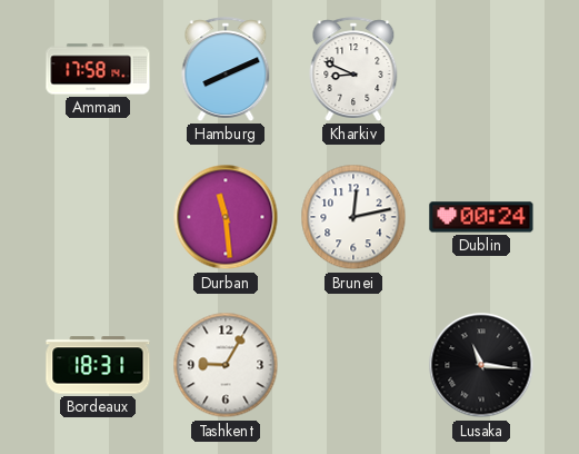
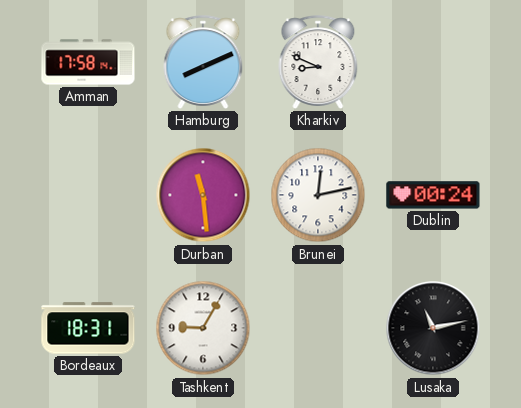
Lusaka: 11:16 -> 11:13 (433, 328)
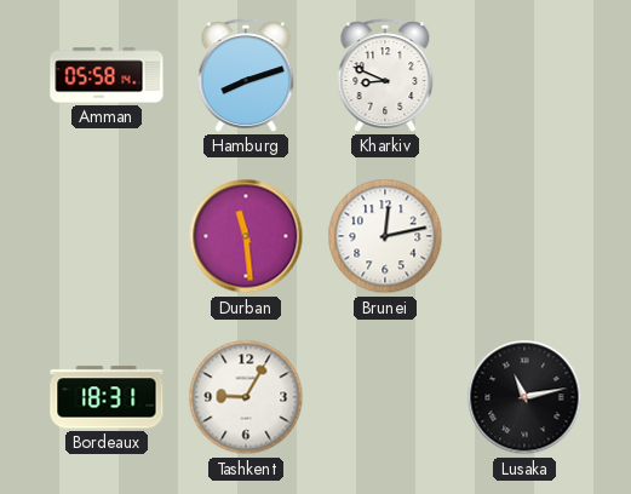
Amman: 17:58 -> 05:58 (107, 75)
Hamburg: 8:11 -> 8:12 (246, 75)
Dublin: 00:24 -> none (433, 195)
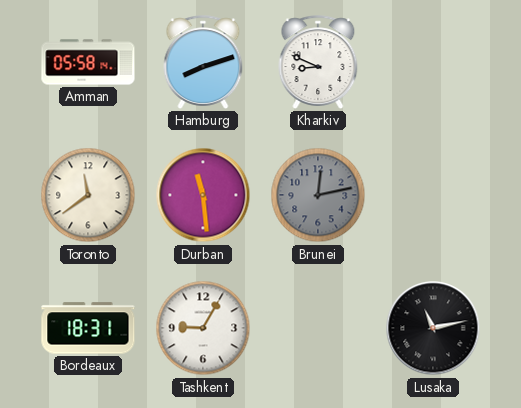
Toronto: none -> 11:39 (88, 195)
Brunei dial: white -> grey (318, 195)
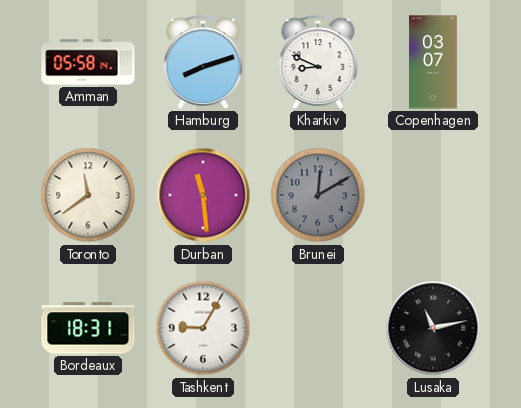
Copenhagen: none -> 03:07 (434, 62)
Brunei: 12:13 -> 12:10 (318, 195)
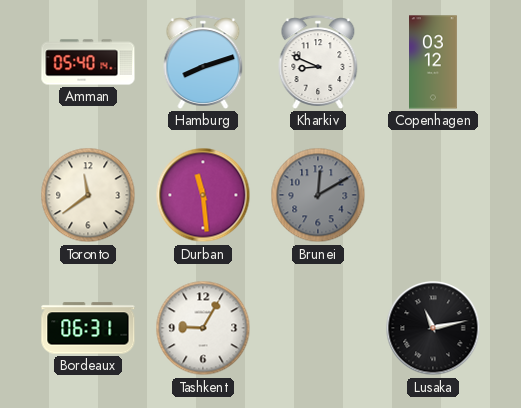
Amman: 05:58 -> 05:40 (88, 62)
Copenhagen: 03:07 -> 03:12 (434, 62)
Bordeaux: 18:31 -> 06:31 (88, 328)
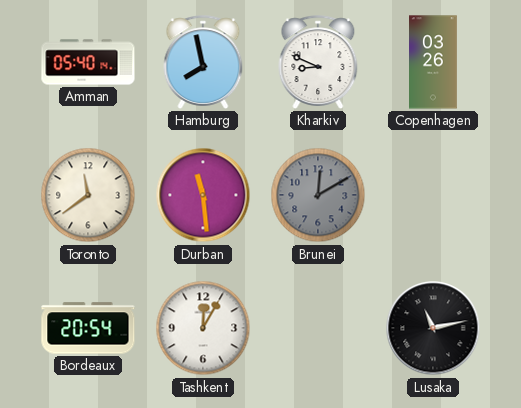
Hamburg: 8:12 -> 7:58 (203, 62)
Copenhagen: 03:12 -> 03:26 (434, 62)
Bordeaux: 06:31 -> 20:54 (88, 328)
Tashkent: 9:05 -> 12:05 (203, 328)
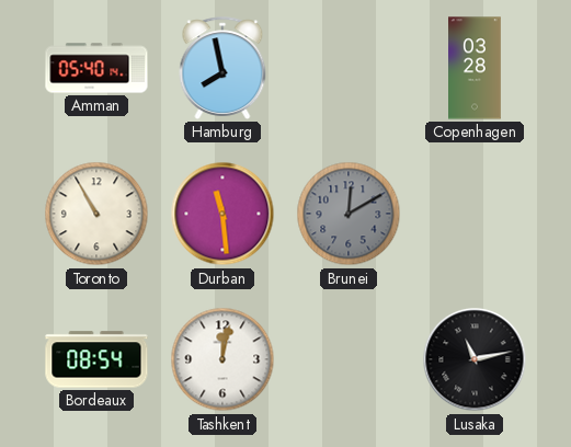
Kharkiv: 8:49 -> none (318, 62)
Copenhagen: 03:26 -> 03:28 (476, 68)
Toronto: 11:39 -> 10:55 (96, 214)
Bordeaux: 20:54 -> 08:54 (96, 359)
Tashkent: 12:05 -> 12:02 (222, 359)
